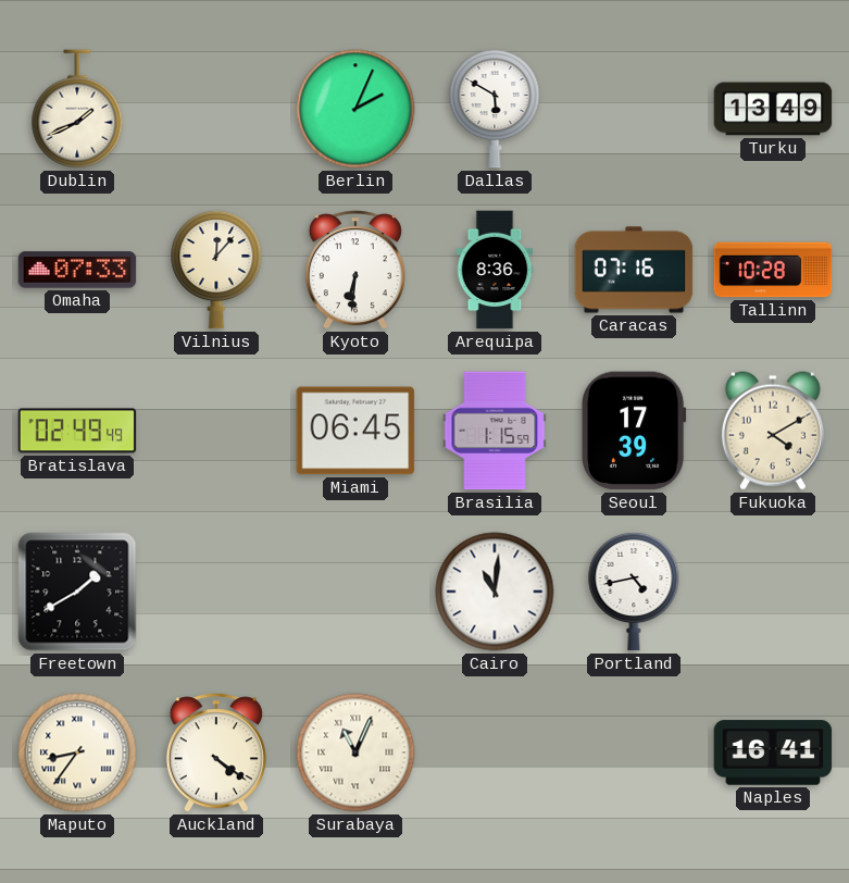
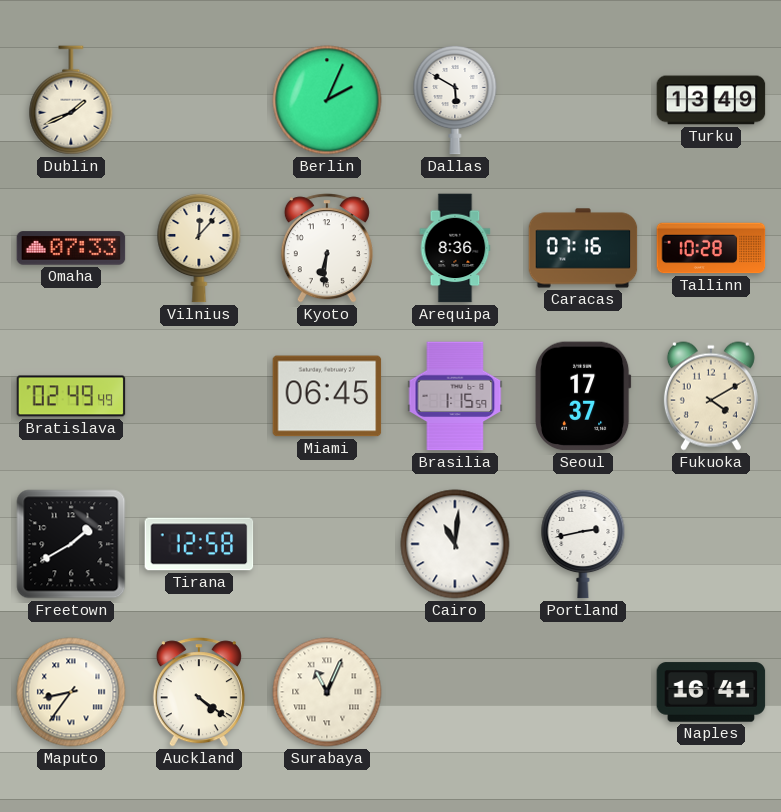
Seoul: 17:39 -> 17:37 (583, 396)
Tirana: none -> 12:58 (199, 544)
Portland: 4:43 -> 2:43 (583, 544)
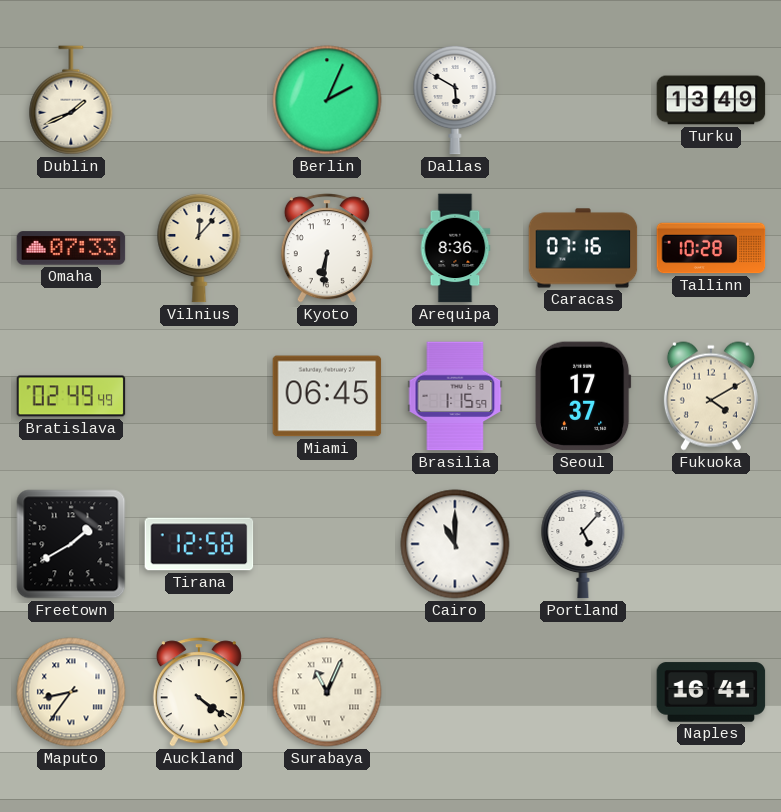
Cairo: 11:01 -> 11:00 (455, 544)
Portland: 2:43 -> 5:07 (583, 544)
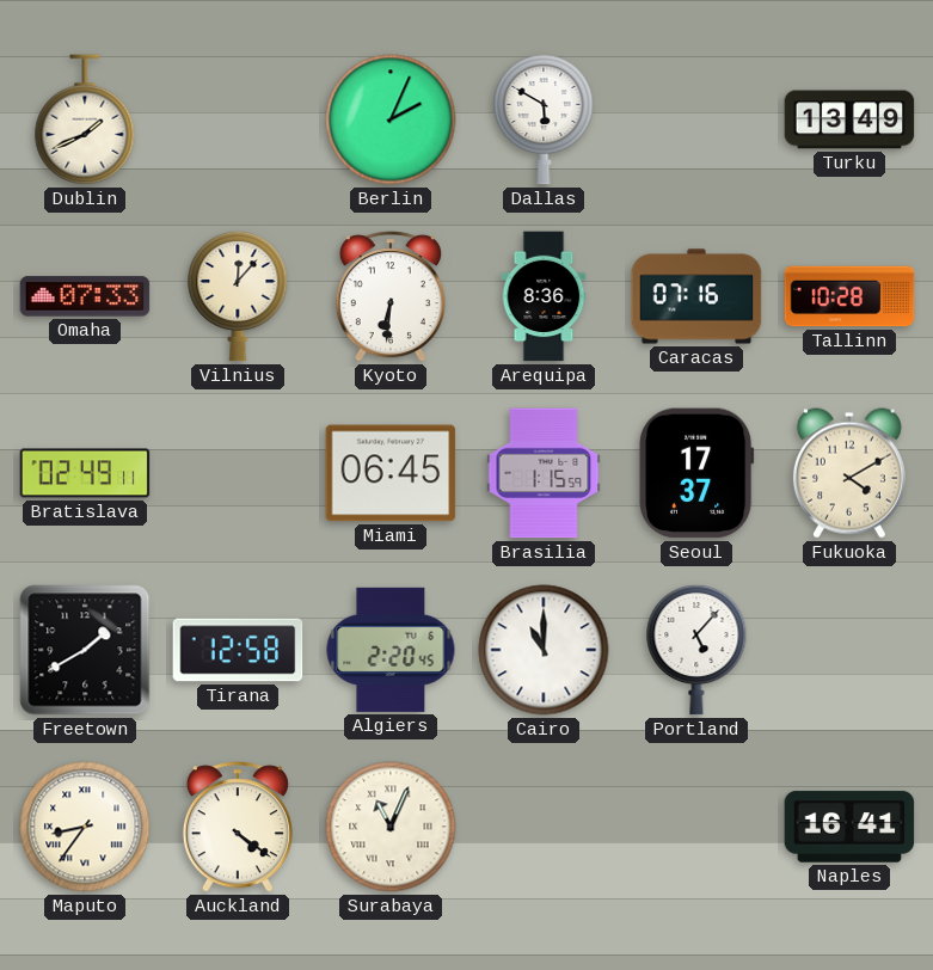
Bratislava: 02:49:49 -> 02:49:11 (85, 473)
Algiers: none -> 2:20 (391, 650)
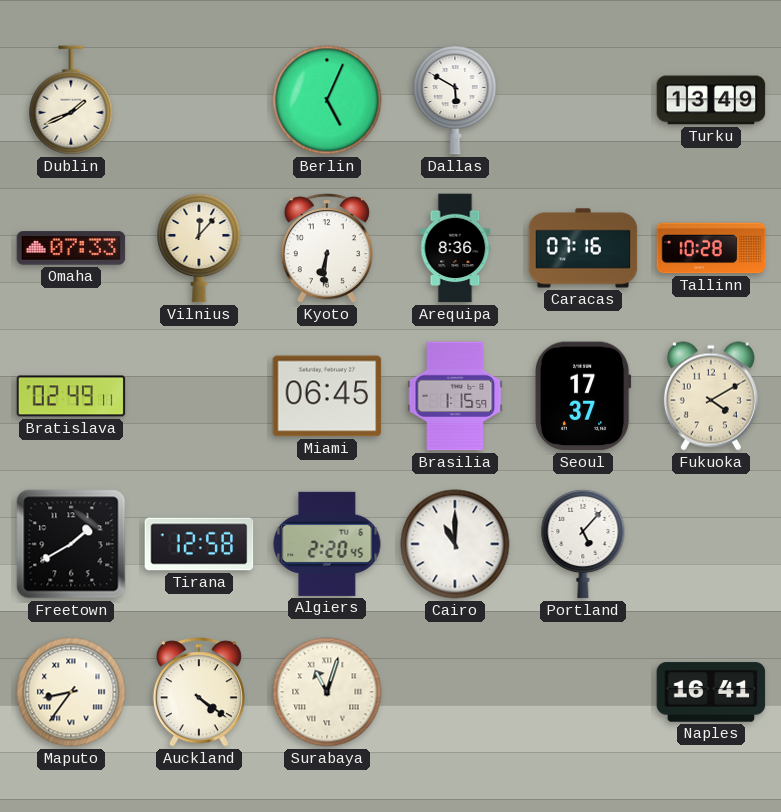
Berlin: 2:04 -> 5:04 (327, 100)
Surabaya: 11:04 -> 11:03 (327, 692)
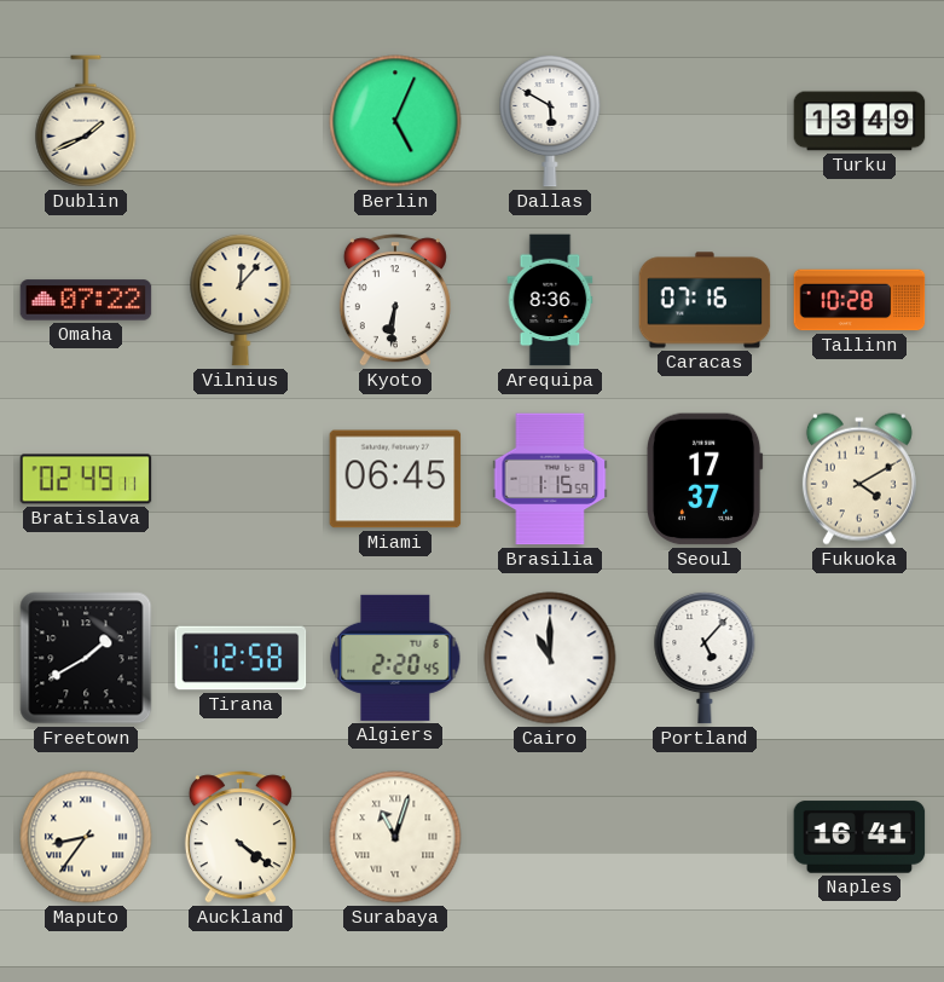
Omaha: 07:33 -> 07:22 (86, 300)
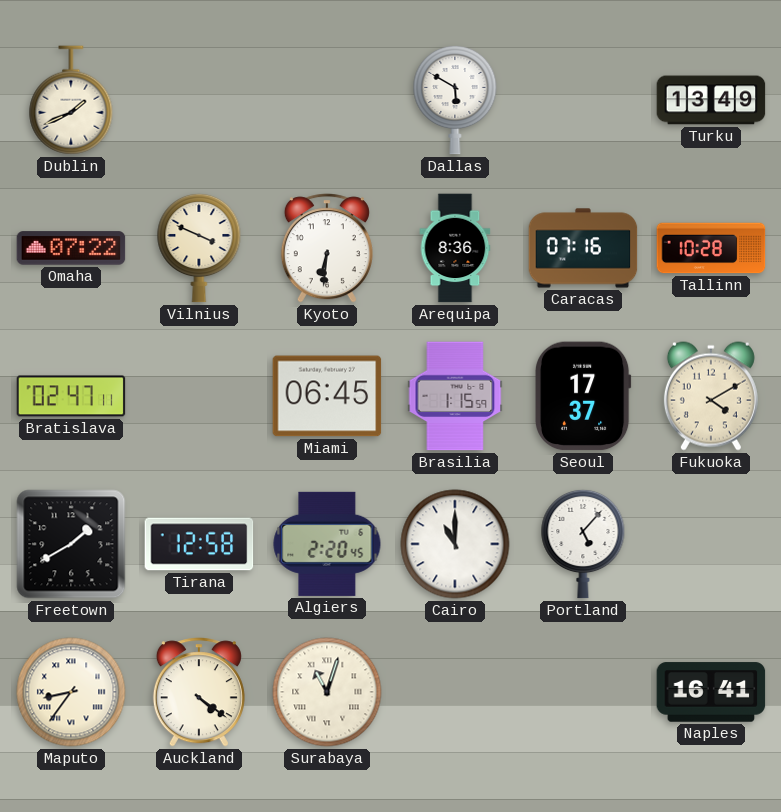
Berlin: 5:04 -> none (395, 121)
Vilnius: 12:07 -> 3:49 (199, 248)
Bratislava: 02:49 -> 02:47 (71, 396)
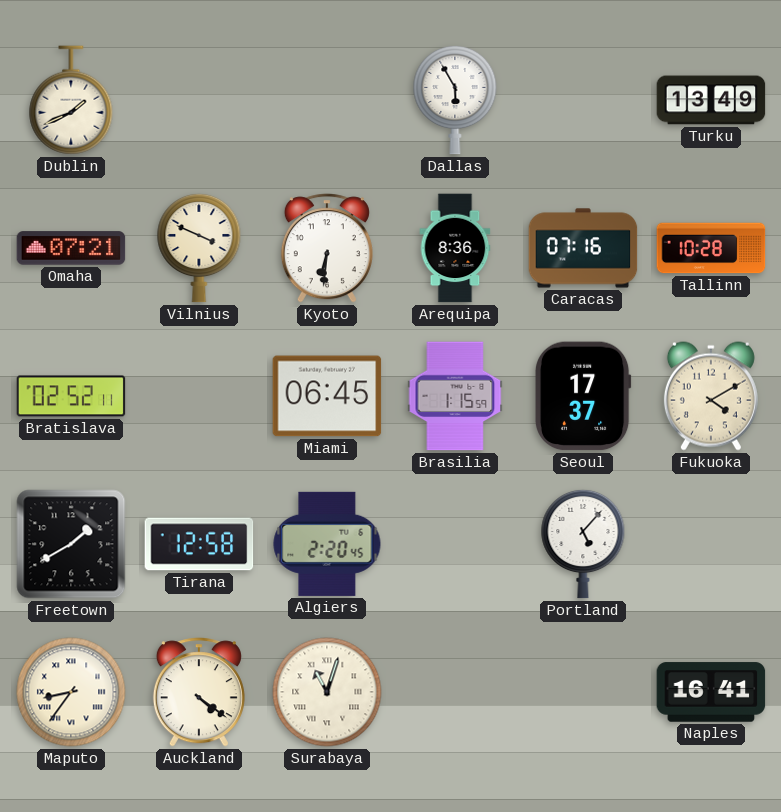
Dallas: 5:50 -> 5:55 (455, 100)
Omaha: 07:22 -> 07:21 (71, 248)
Bratislava: 02:47 -> 02:52 (71, 396)
Cairo: 11:00 -> none (455, 544)
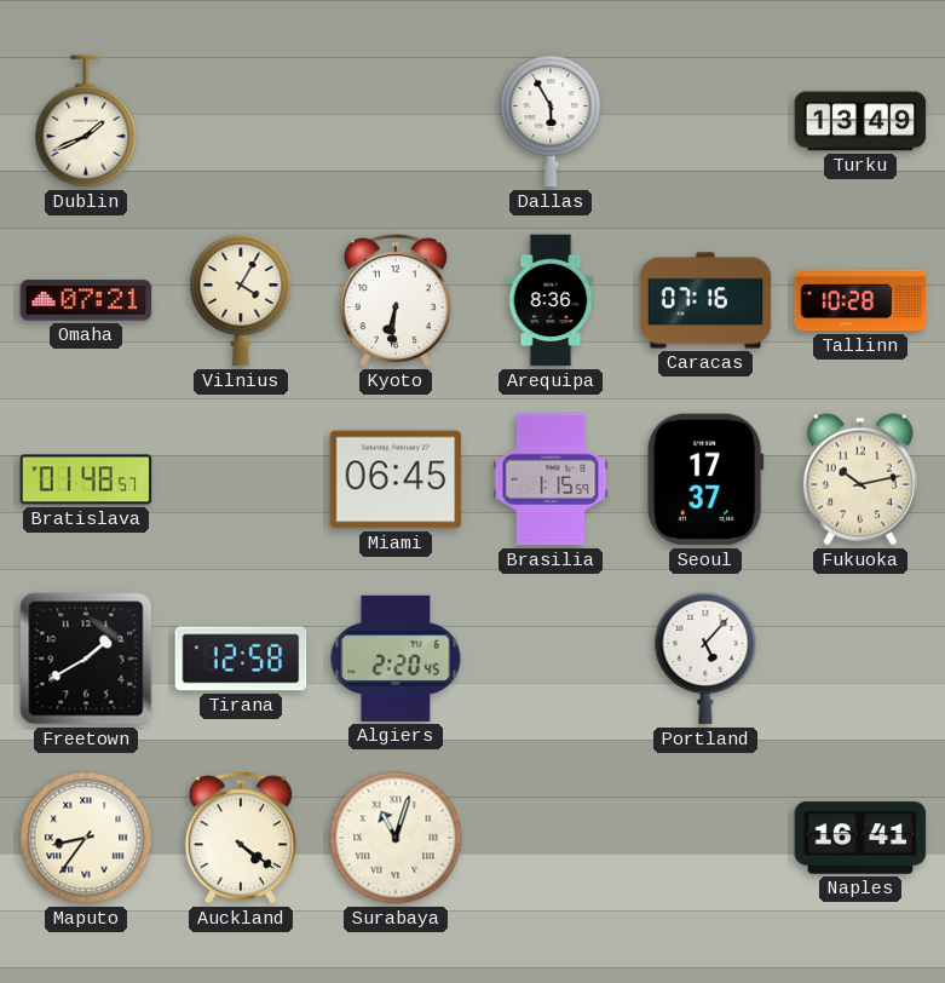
Vilnius: 3:49 -> 4:05 (241, 300)
Bratislava: 02:52 -> 01:48 (86, 479)
Fukuoka: 4:10 -> 10:13 (860, 479)
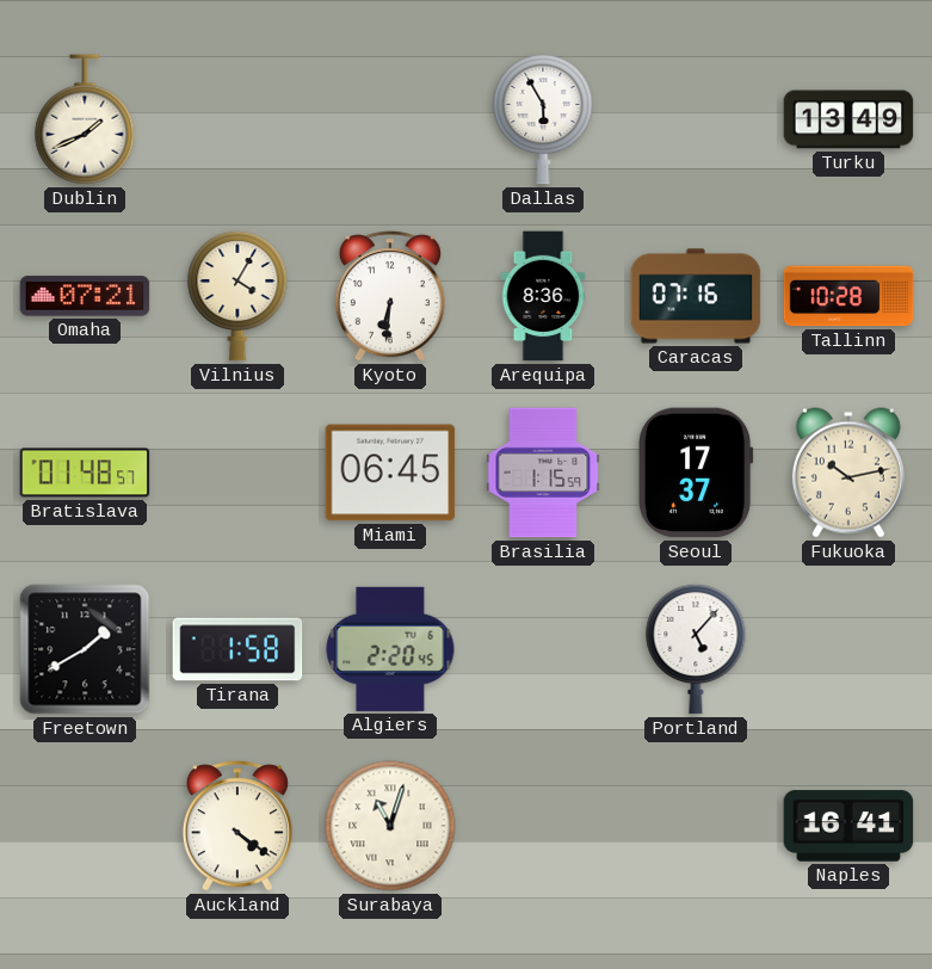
Tirana: 12:58 -> 1:58 (237, 649)
Maputo: 8:36 -> none (86, 838)
